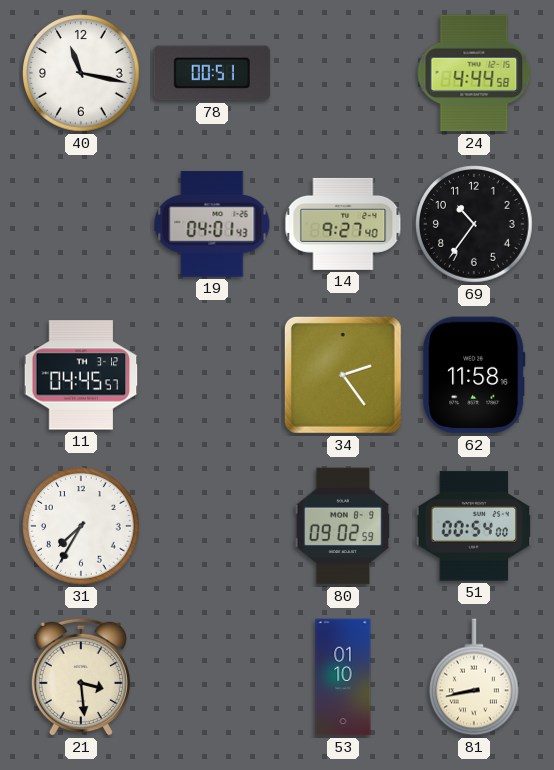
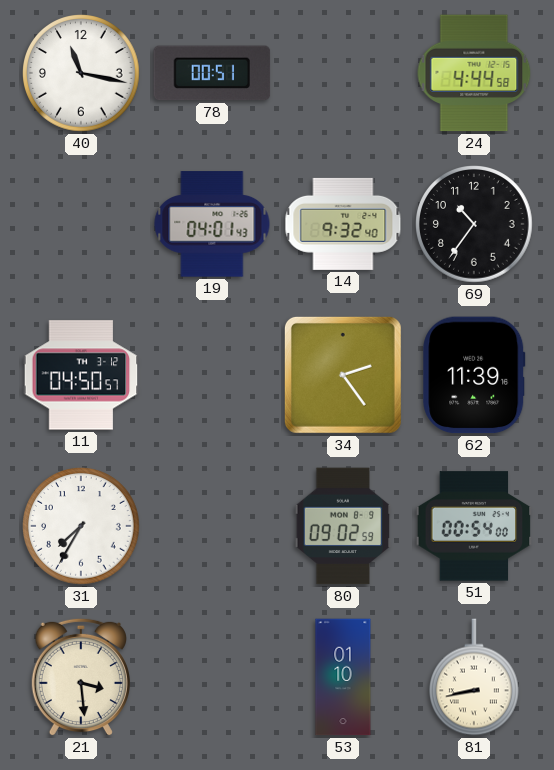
14: 9:27 -> 9:32 (343, 224)
11: 04:45 -> 04:50 (81, 375)
62: 11:58 -> 11:39 (474, 375)
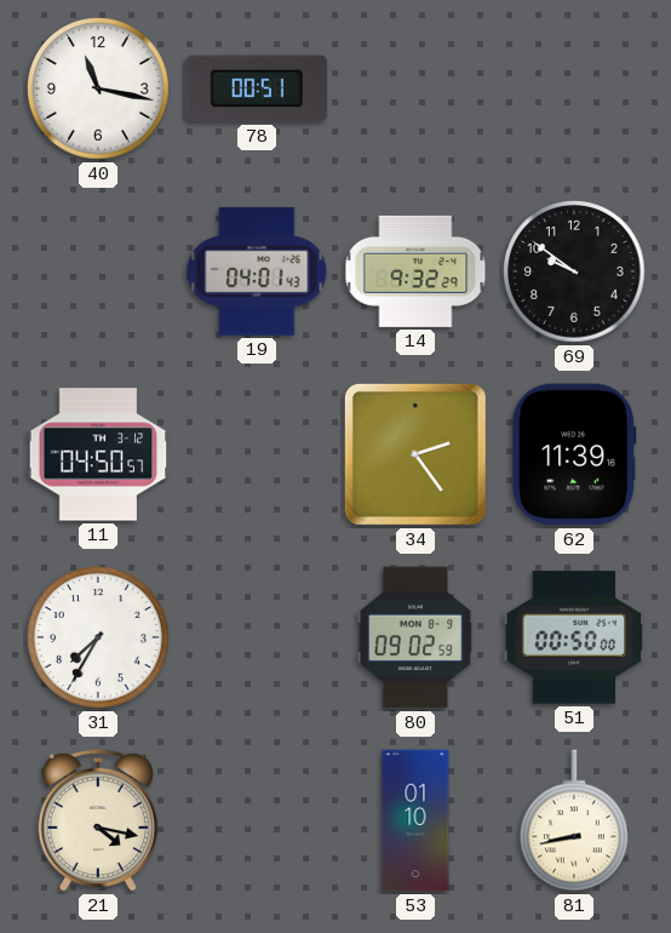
24: 4:44 -> none (474, 73)
14: 9:32:40 -> 9:32:29 (415, 271)
69: 10:36 -> 9:51 (574, 271)
51: 00:54 -> 00:50 (574, 637)
21: 3:29 -> 4:17 (98, 820)
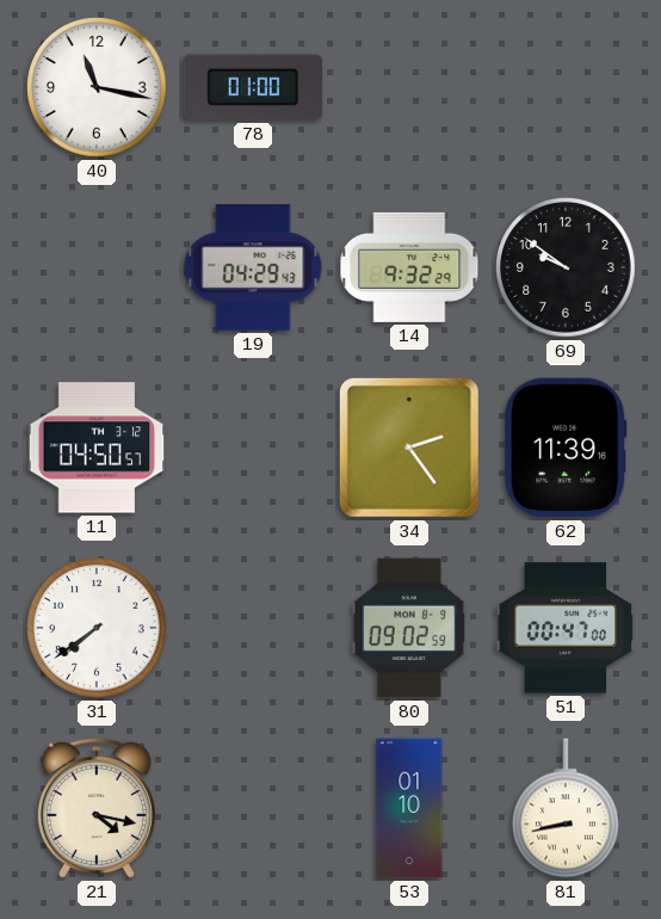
78: 00:51 -> 01:00 (253, 87)
19: 04:01 -> 04:29 (253, 267)
31: 7:35 -> 7:39 (97, 628)
51: 00:50 -> 00:47 (566, 628)
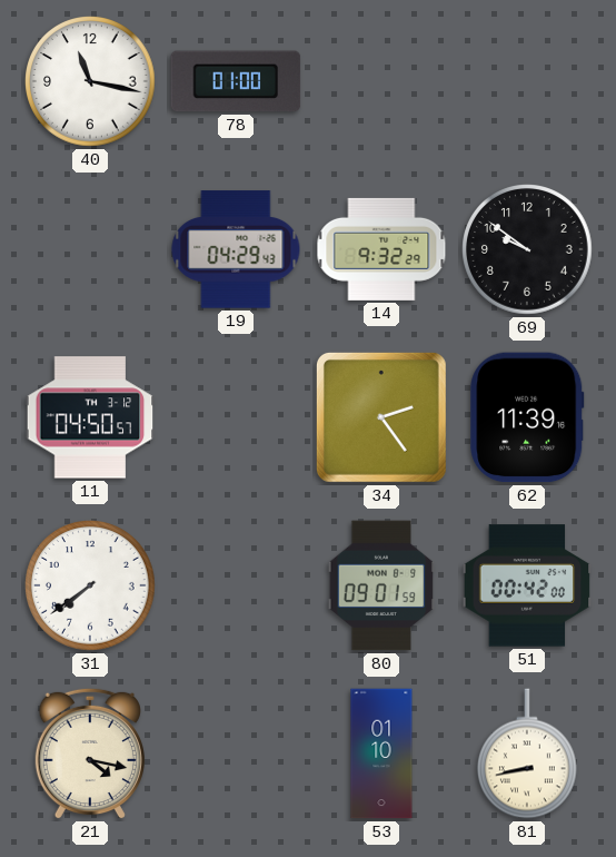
80: 09:02 -> 09:01 (381, 585)
51: 00:47 -> 00:42 (527, 585)
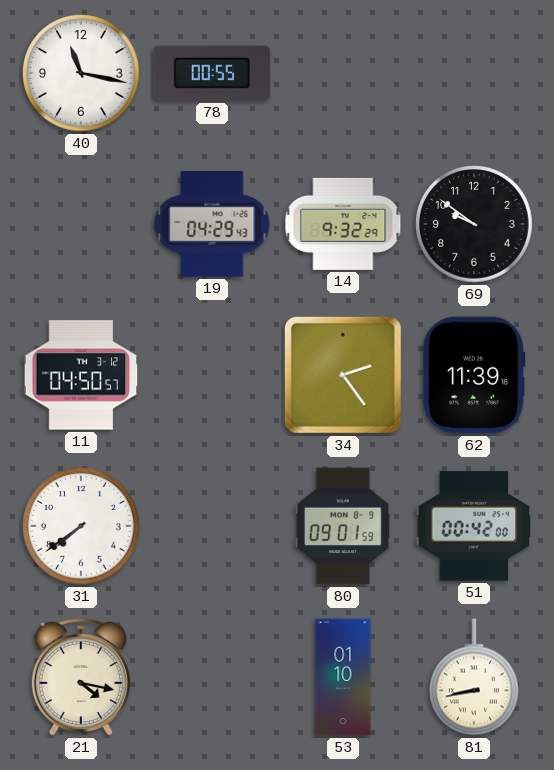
78: 01:00 -> 00:55 (212, 73)
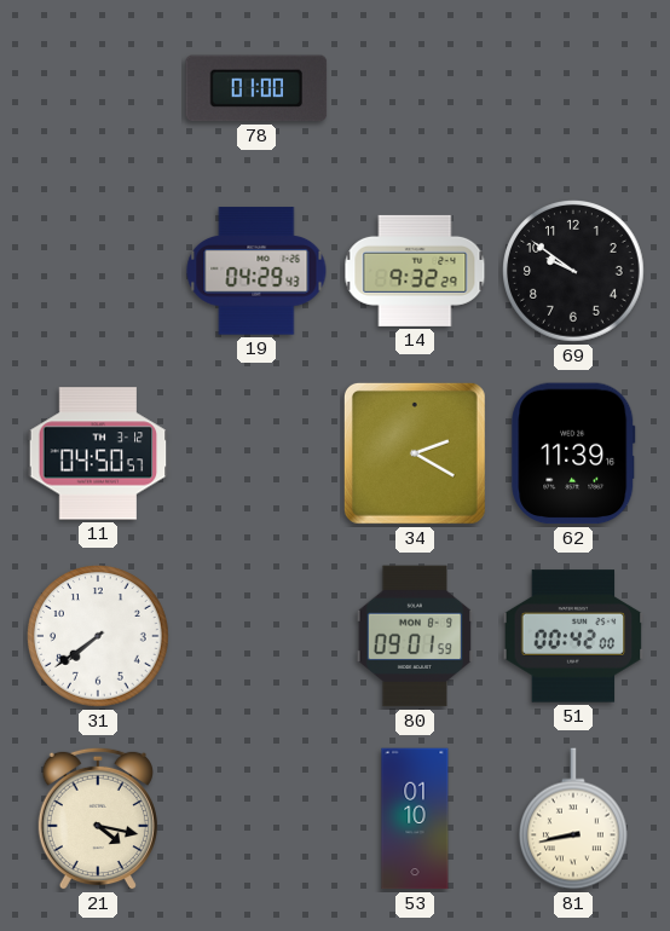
40: 11:17 -> none (81, 73)
78: 00:55 -> 01:00 (256, 88)
34: 2:24 -> 2:20 (415, 453)
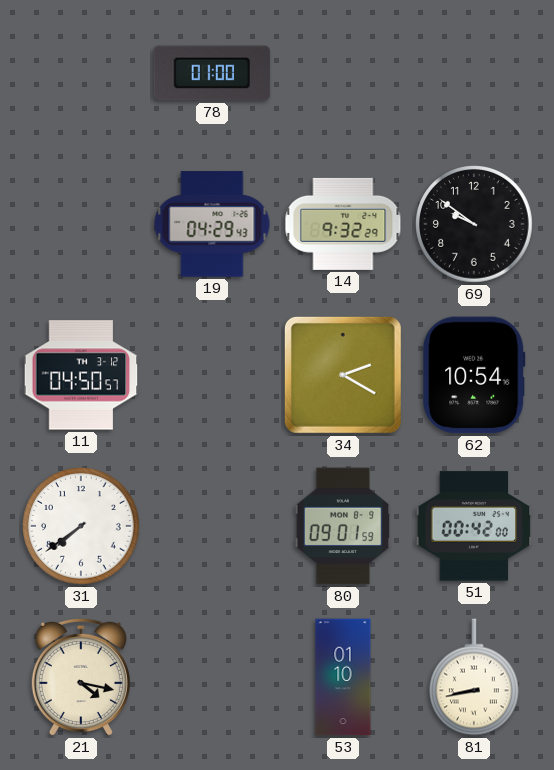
62: 11:39 -> 10:54 (474, 375)
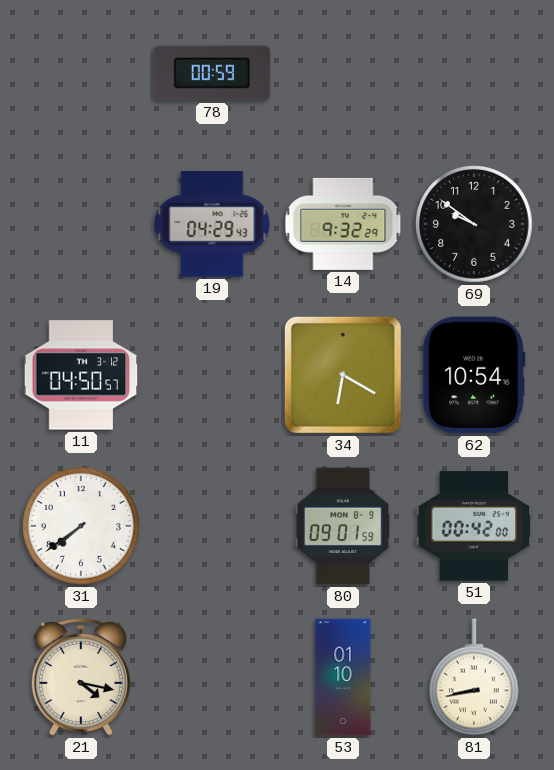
78: 01:00 -> 00:59 (212, 73)
34: 2:20 -> 6:20 (343, 375)
